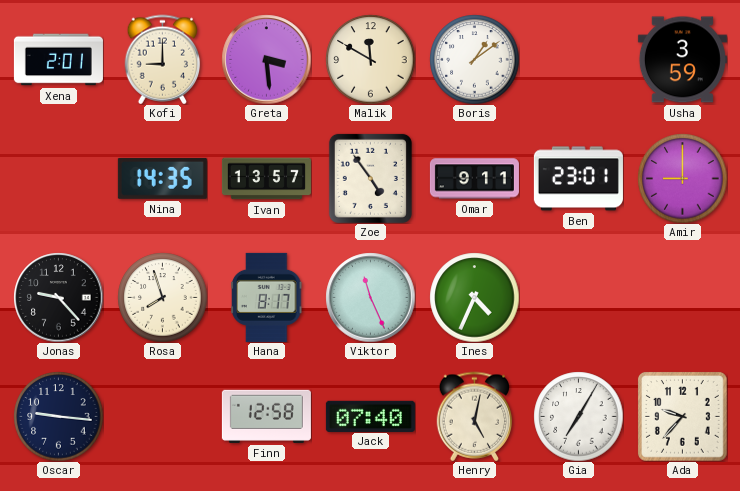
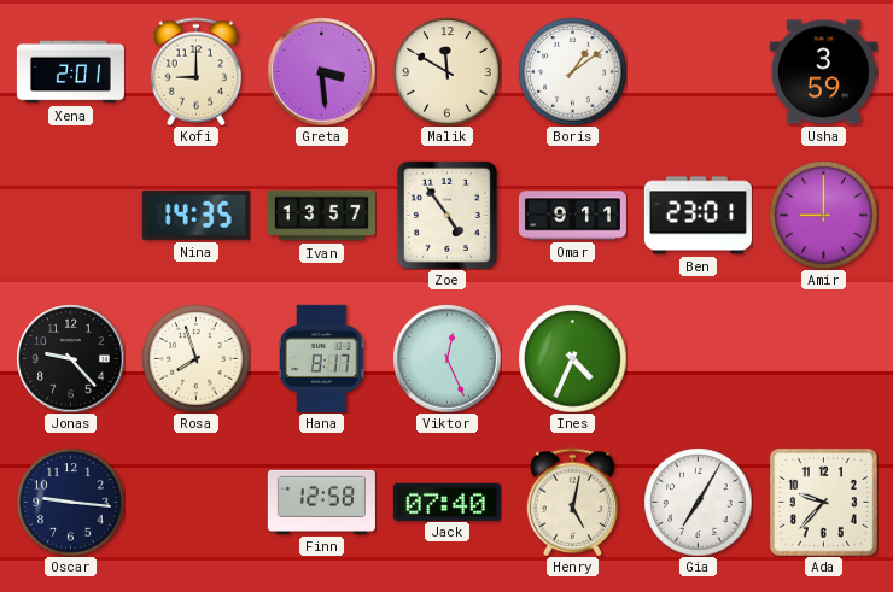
Viktor: 11:26 -> 12:26 (446, 358)
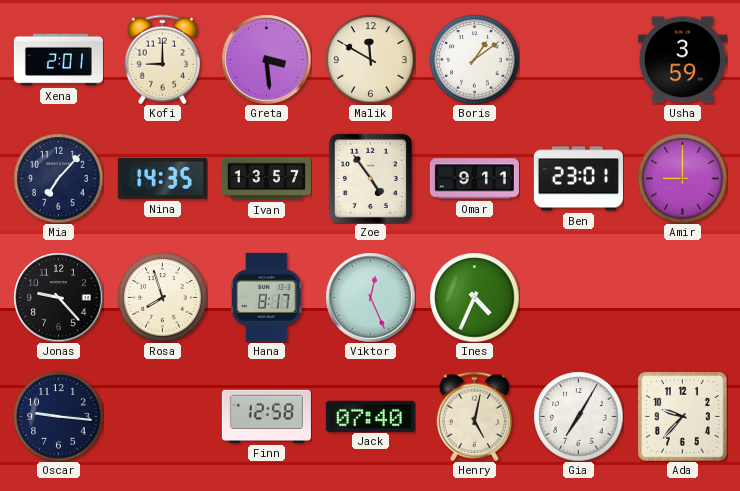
Mia: none -> 7:07 (58, 178)
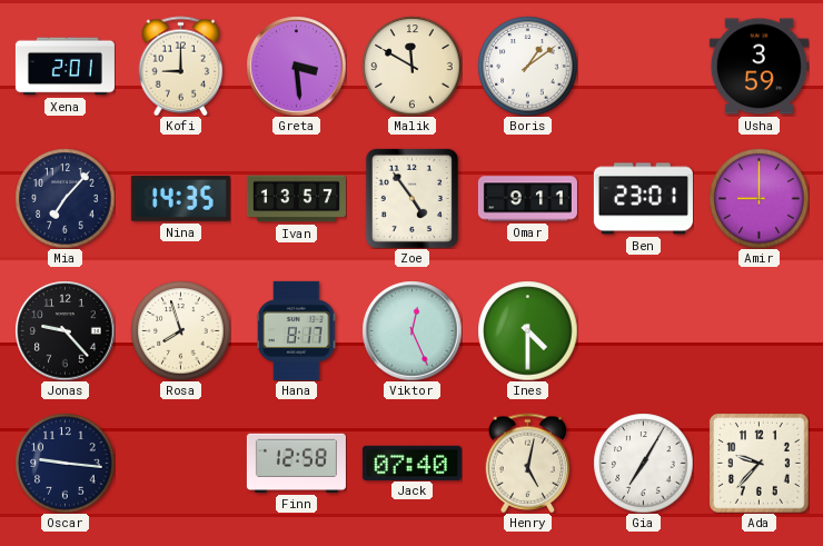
Ines: 4:34 -> 4:30 (527, 330)
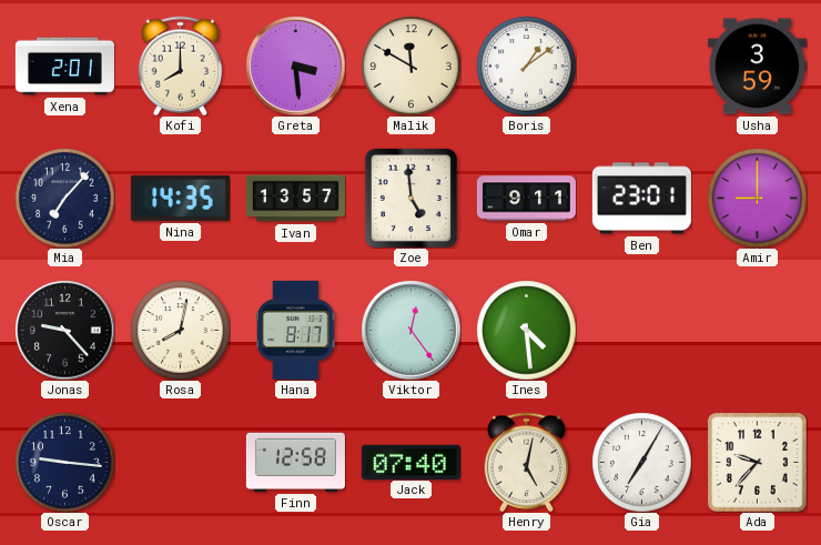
Kofi: 9:00 -> 8:00 (181, 65)
Zoe: 4:54 -> 4:59 (411, 198)
Rosa: 7:57 -> 8:02 (180, 330)
Viktor: 12:26 -> 12:24 (411, 330)
Ines: 4:30 -> 4:29 (526, 330)
